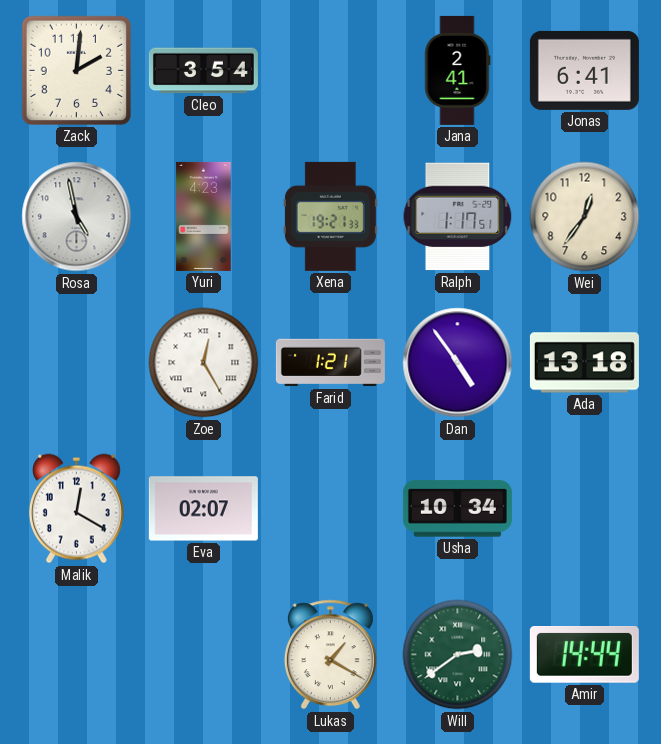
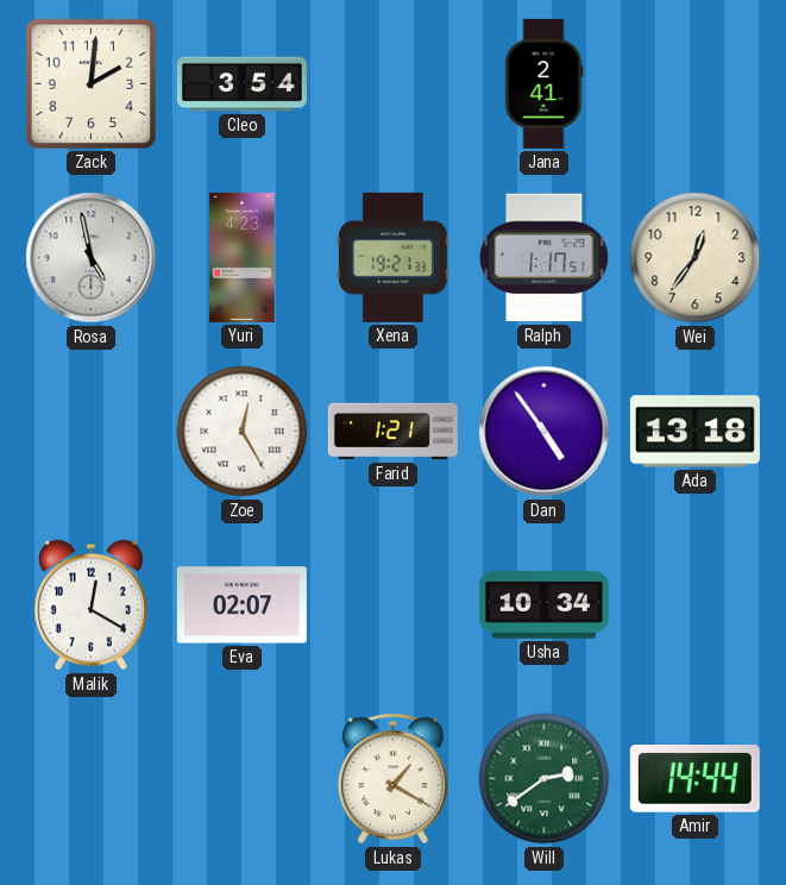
Jonas: 6:41 -> none (584, 70)
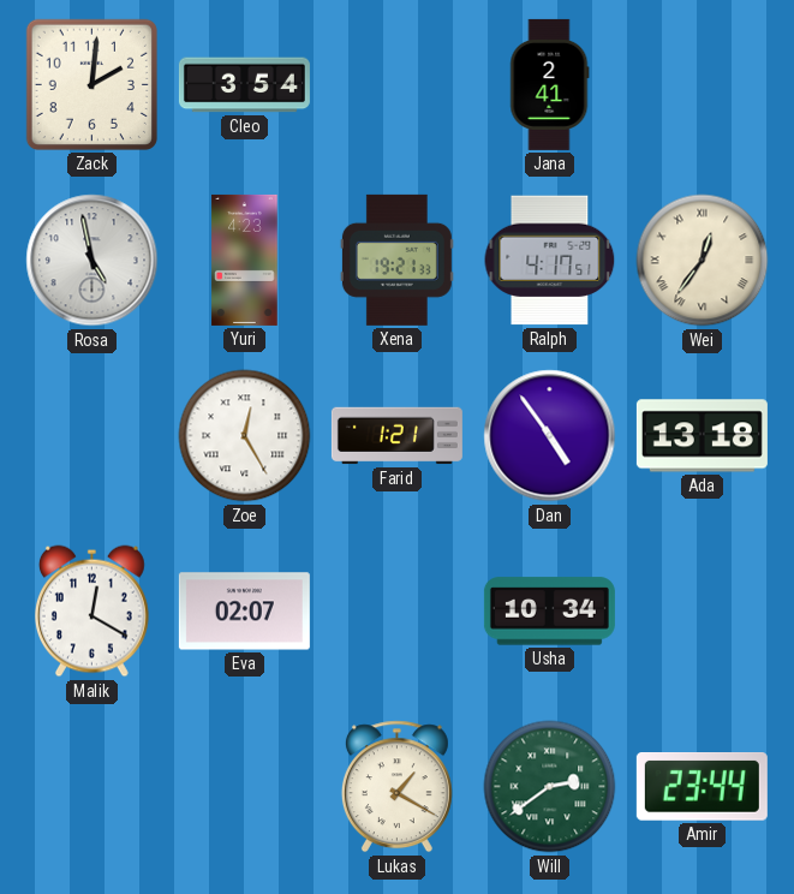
Ralph: 1:17 -> 4:17 (550, 261)
Wei numerals: Arabic -> Roman (703, 261)
Amir: 14:44 -> 23:44 (702, 787)
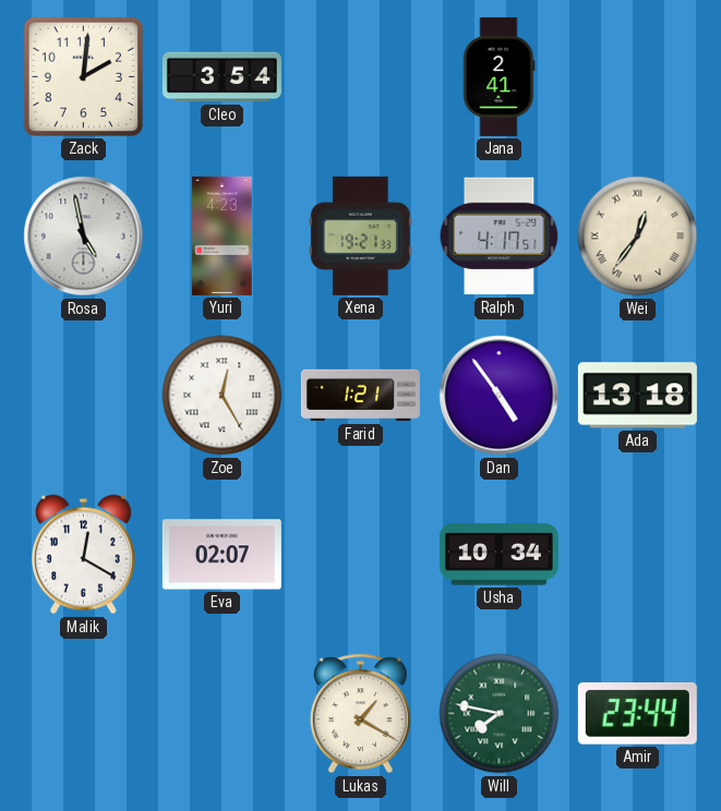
Will: 2:39 -> 7:47 (500, 714)
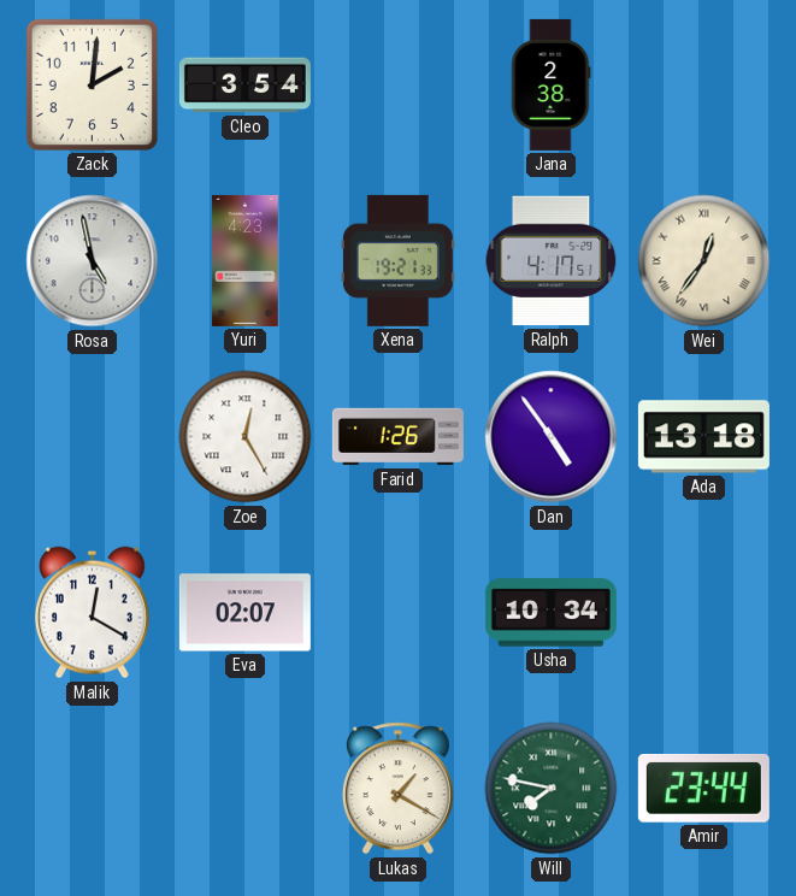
Jana: 2:41 -> 2:38 (552, 84)
Farid: 1:21 -> 1:26 (397, 437)
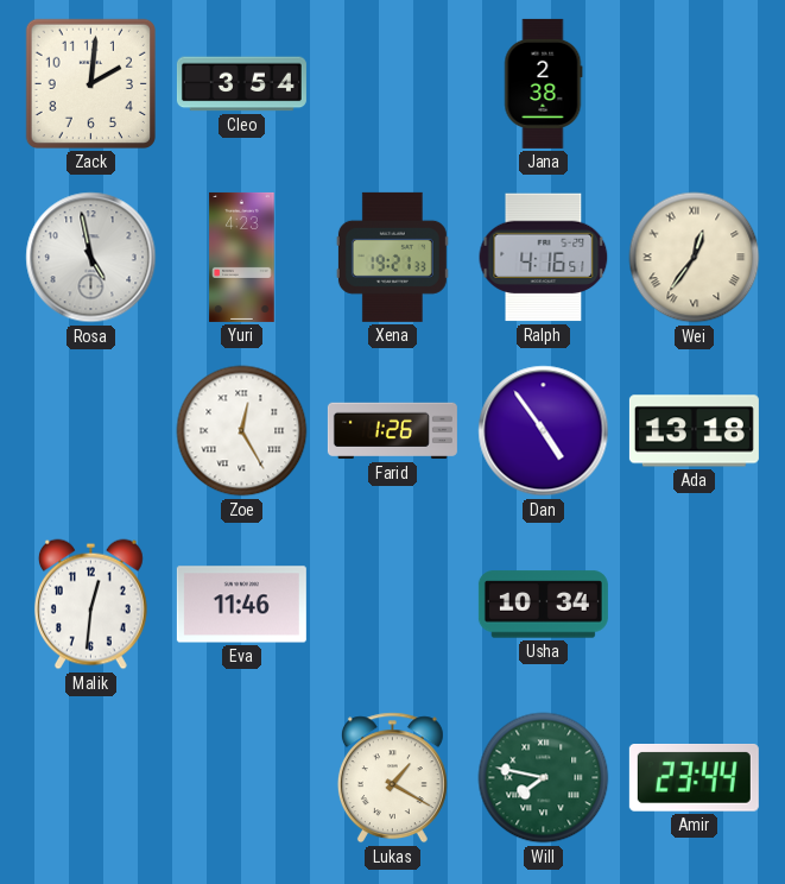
Ralph: 4:17 -> 4:16 (544, 258)
Malik: 12:20 -> 12:31 (90, 605)
Eva: 02:07 -> 11:46 (241, 605)
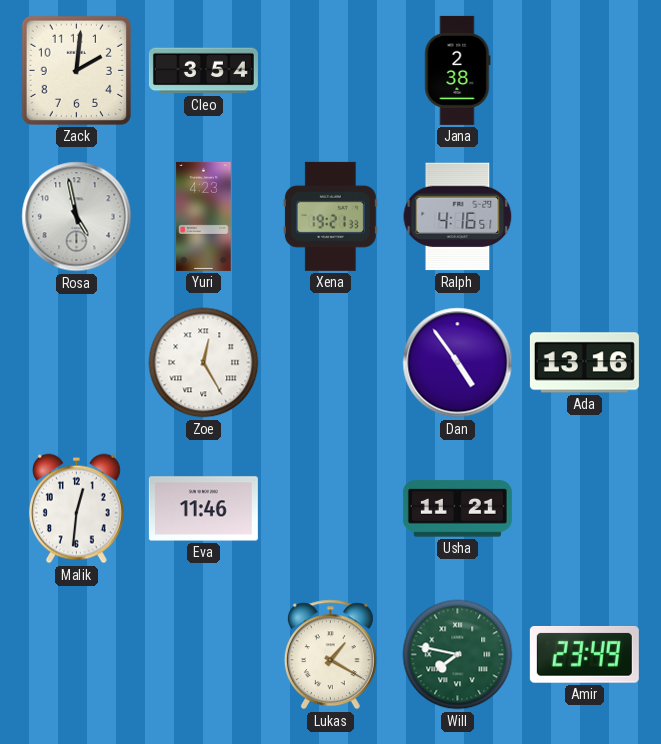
Wei: 12:36 -> none (695, 258)
Farid: 1:26 -> none (392, 431)
Ada: 13:18 -> 13:16 (584, 363)
Usha: 10:34 -> 11:21 (457, 509)
Amir: 23:44 -> 23:49 (584, 655)
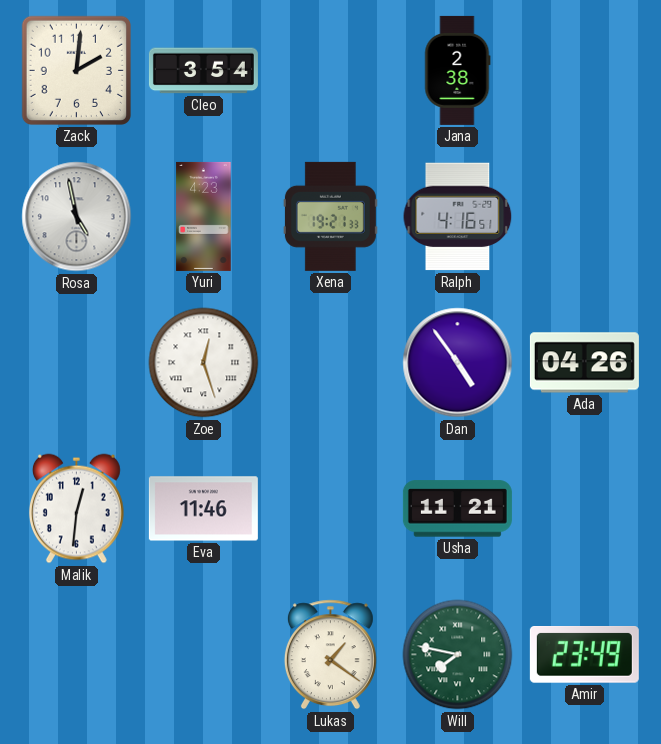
Zoe: 12:25 -> 12:27 (204, 363)
Ada: 13:16 -> 04:26 (584, 363)
Lukas: 1:20 -> 1:21 (330, 655)
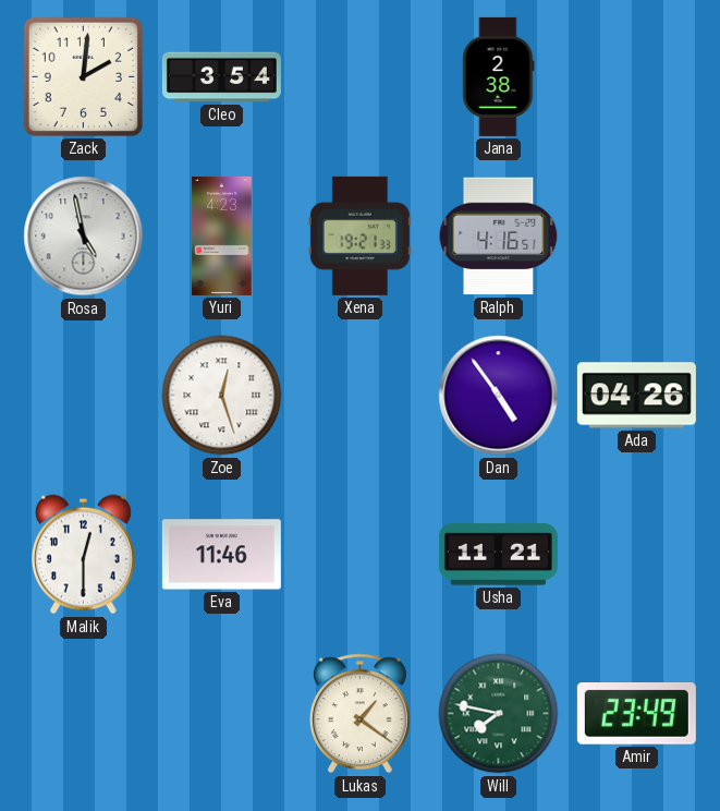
Malik: 12:31 -> 12:30 (83, 555)
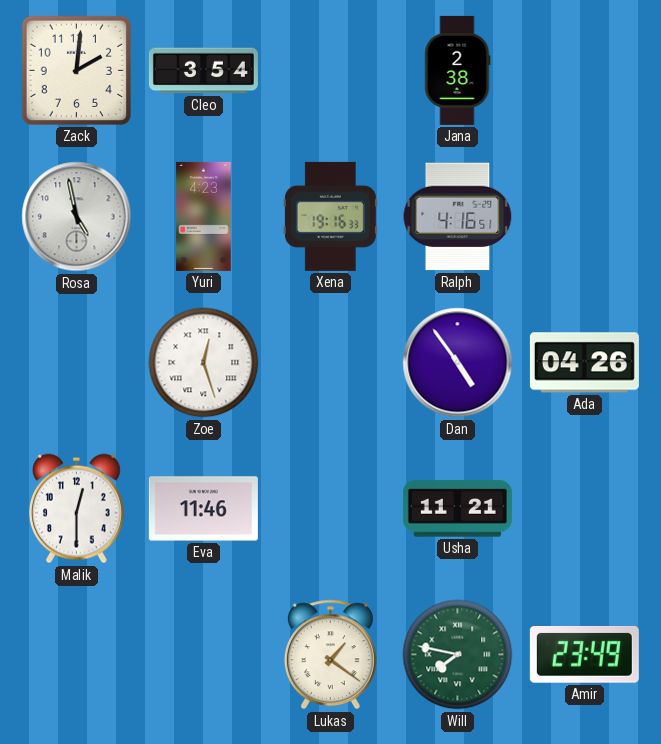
Xena: 19:21 -> 19:16 (330, 216)
